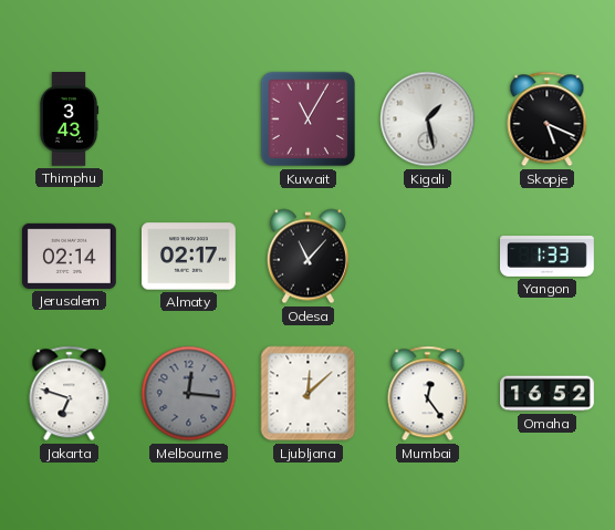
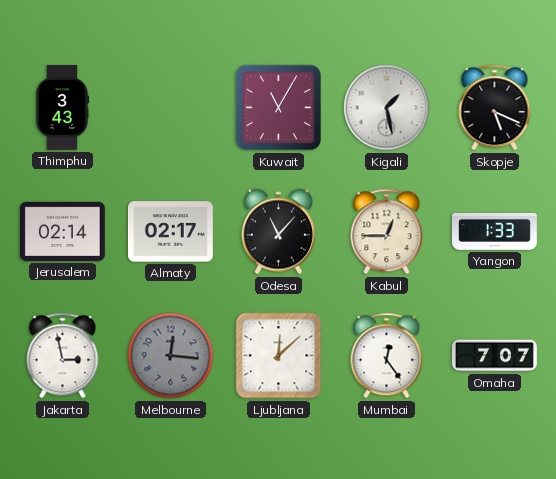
Kabul: none -> 12:45 (387, 232)
Jakarta: 6:48 -> 2:58 (63, 356)
Omaha: 16:52 -> 7:07 (495, 356)
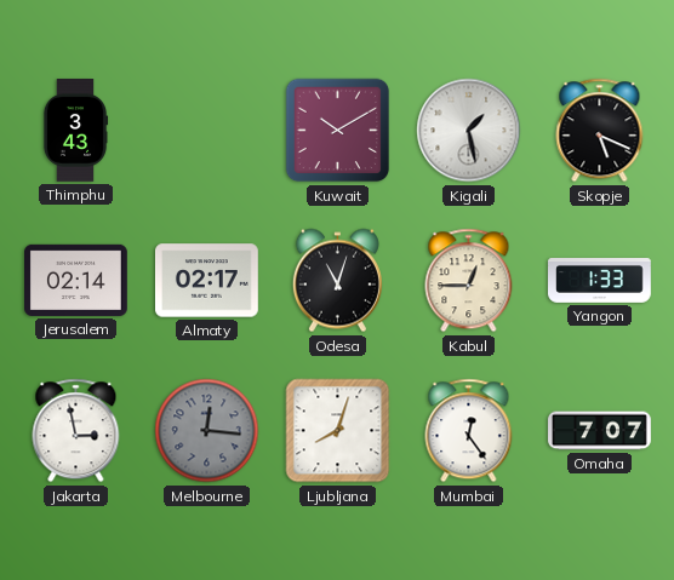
Kuwait: 11:05 -> 10:10 (338, 131)
Odesa: 11:07 -> 11:03 (337, 281)
Ljubljana: 12:08 -> 8:03 (338, 431)
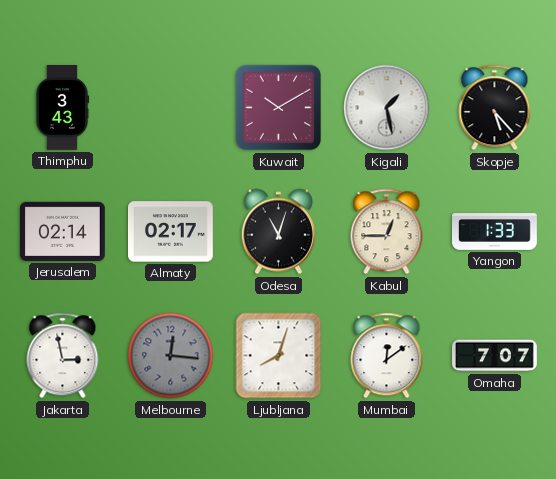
Skopje: 5:19 -> 5:23 (495, 108)
Mumbai: 12:24 -> 12:09 (387, 356)
